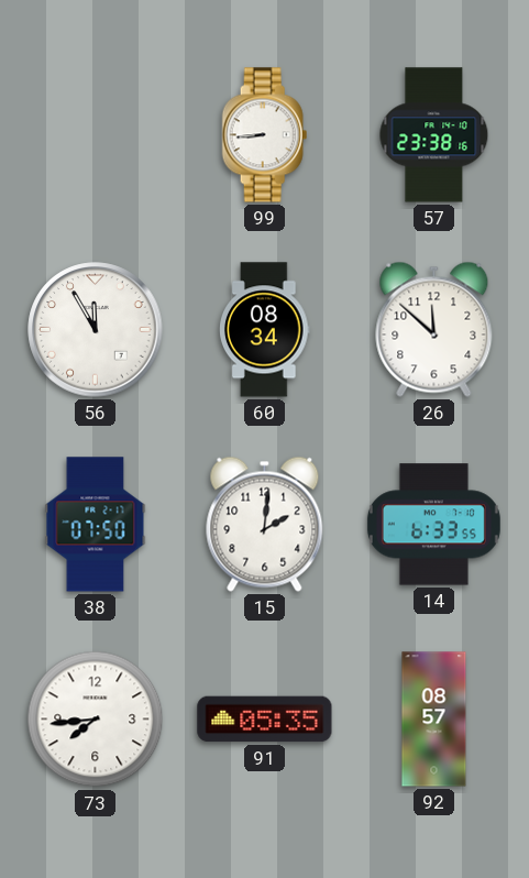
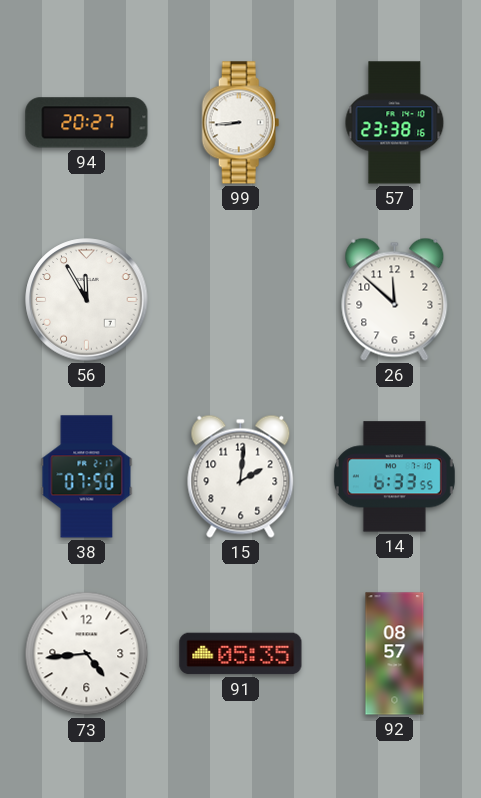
94: none -> 20:27 (87, 123)
60: 08:34 -> none (265, 330)
73: 7:44 -> 4:44 (87, 654)
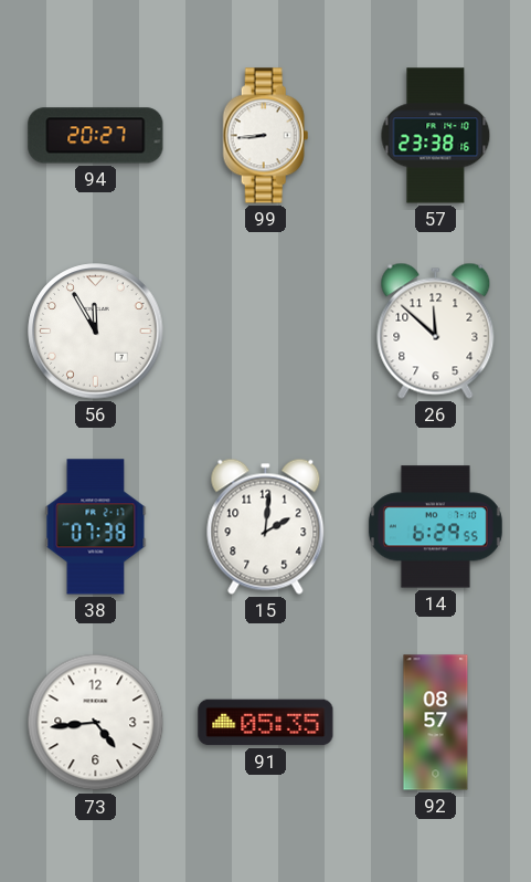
38: 07:50 -> 07:38 (96, 527)
14: 6:33 -> 6:29 (435, 527)
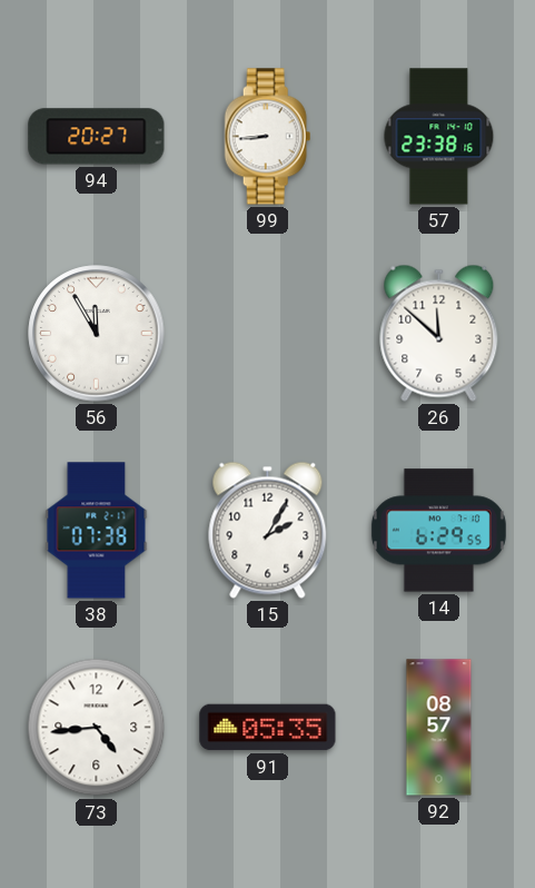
15: 2:01 -> 2:05 (268, 530)
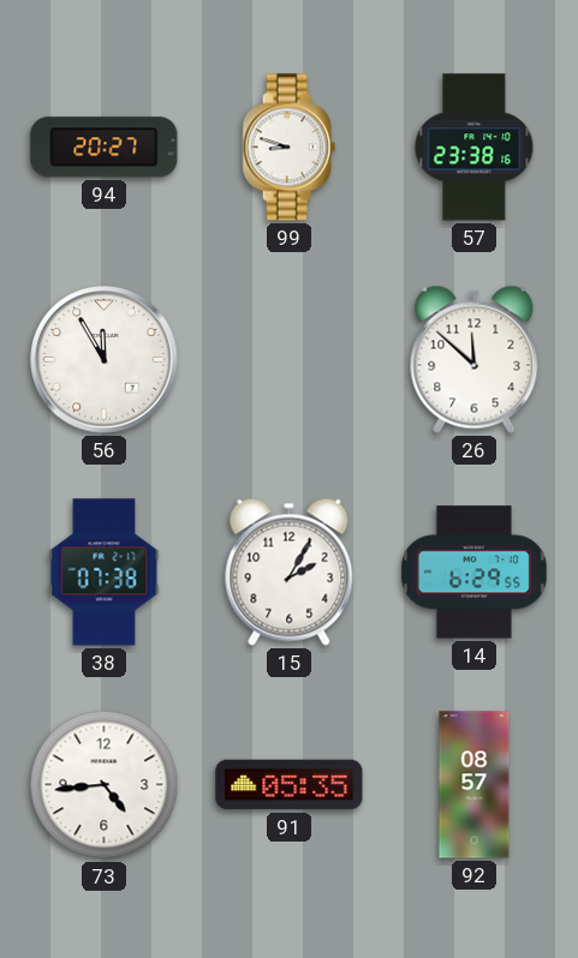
99: 8:44 -> 8:48 (290, 148)
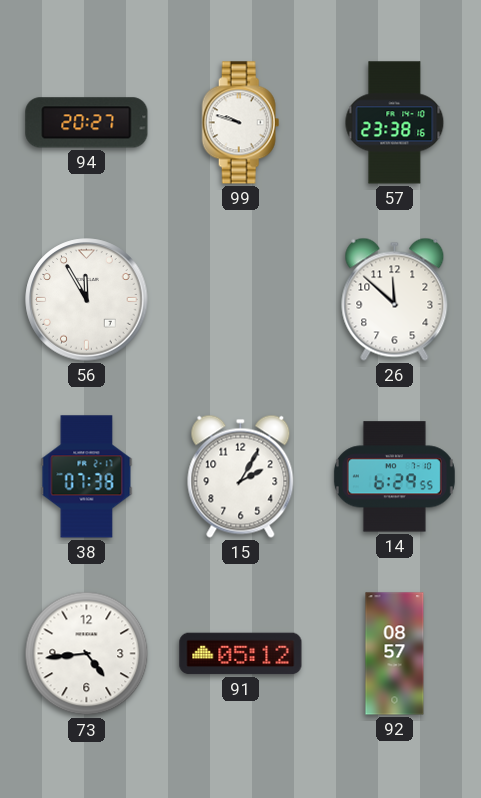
99: 8:48 -> 9:48 (241, 123)
91: 05:35 -> 05:12 (241, 654)
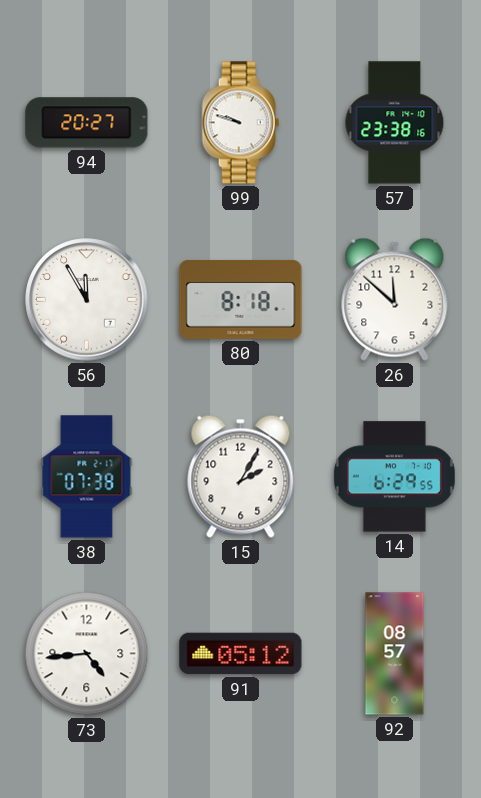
80: none -> 8:18 (241, 299)
